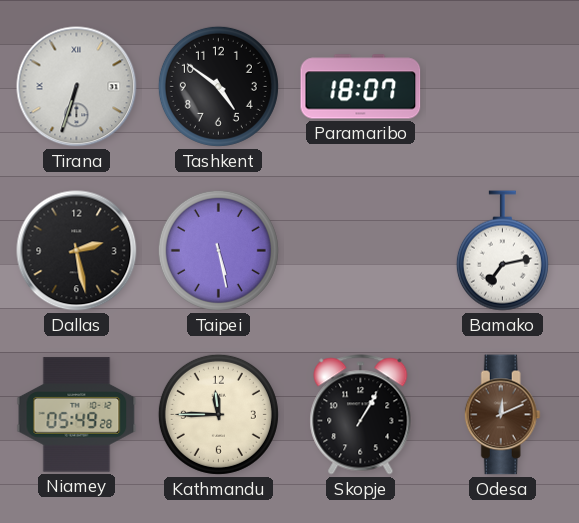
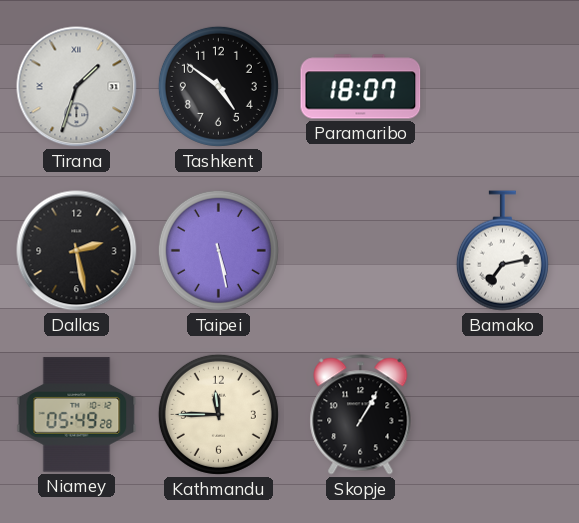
Tirana: 6:33 -> 1:33 (77, 87)
Odesa: 12:11 -> none (502, 415)
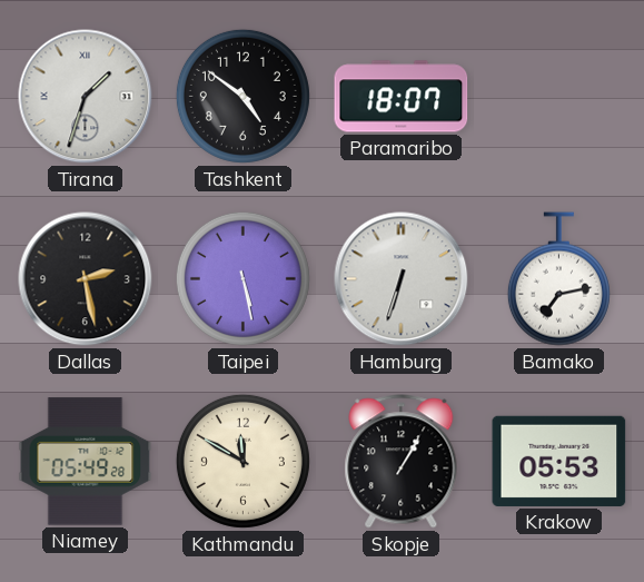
Hamburg: none -> 6:33 (402, 279)
Kathmandu: 11:45 -> 11:50 (242, 461)
Krakow: none -> 05:53 (559, 461)
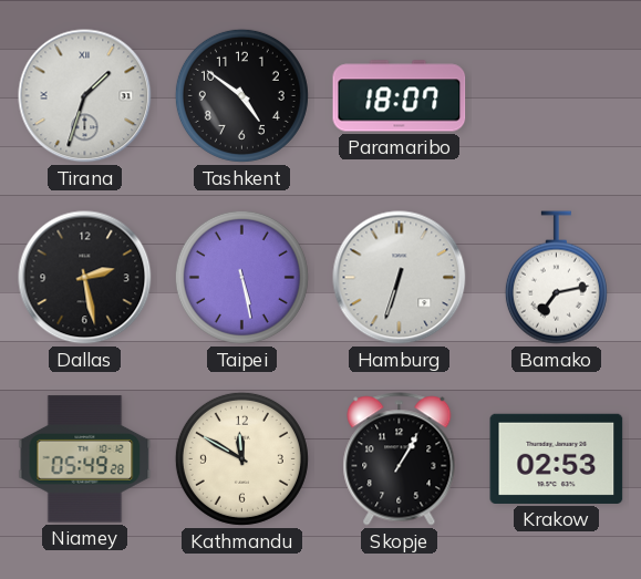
Krakow: 05:53 -> 02:53 (557, 458)
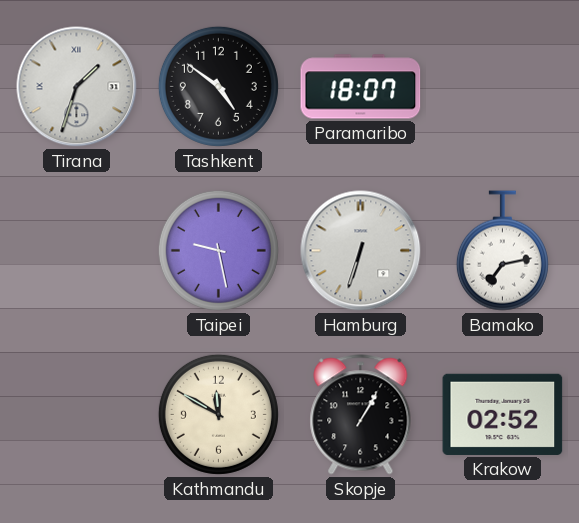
Dallas: 2:28 -> none (85, 278)
Taipei: 5:28 -> 9:28 (218, 250)
Niamey: 05:49 -> none (85, 459)
Krakow: 02:53 -> 02:52 (503, 414)
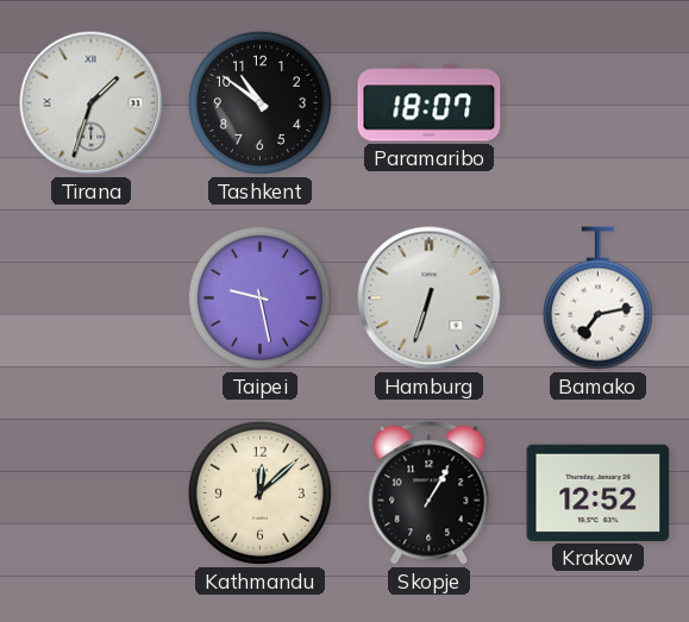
Tashkent: 4:51 -> 10:51 (259, 102)
Kathmandu: 11:50 -> 12:08 (259, 492)
Krakow: 02:52 -> 12:52 (599, 492)
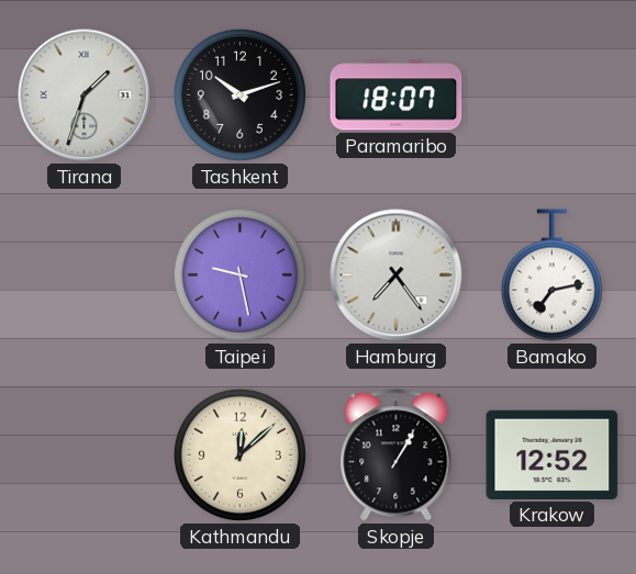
Tashkent: 10:51 -> 10:12 (239, 94)
Hamburg: 6:33 -> 7:24 (397, 275)
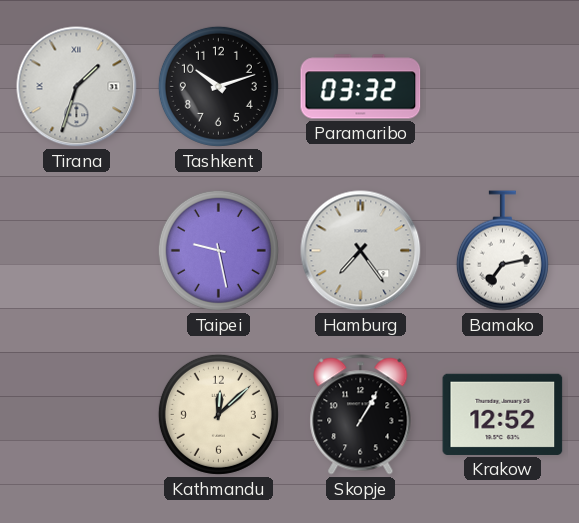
Paramaribo: 18:07 -> 03:32 (361, 87)
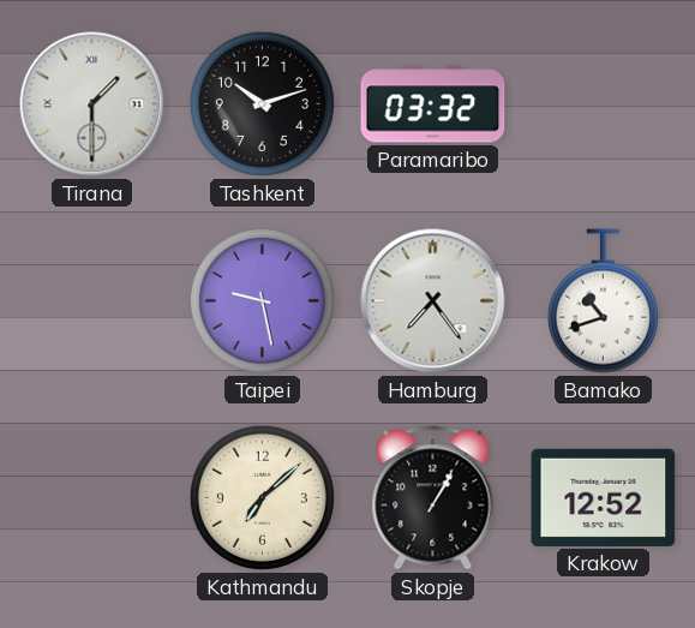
Tirana: 1:33 -> 1:30 (92, 104)
Bamako: 7:13 -> 10:42 (603, 301)
Kathmandu: 12:08 -> 7:08 (262, 497)
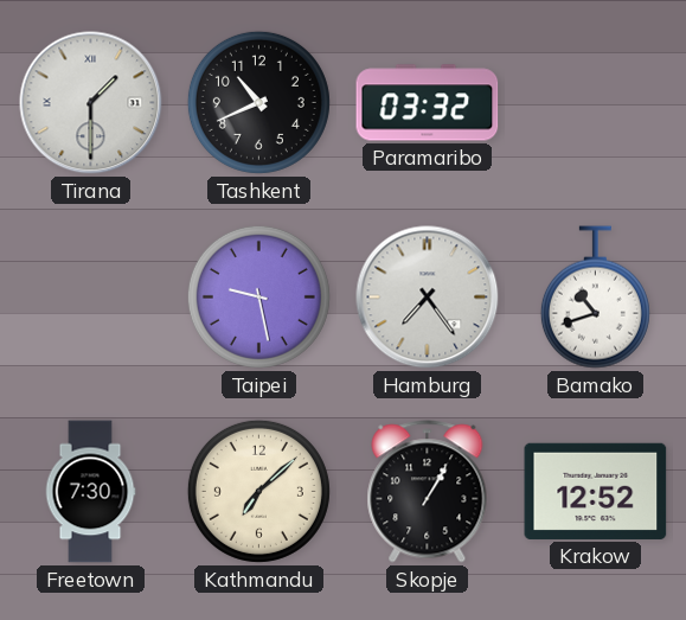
Tashkent: 10:12 -> 10:41 (258, 102)
Freetown: none -> 7:30 (90, 492)
